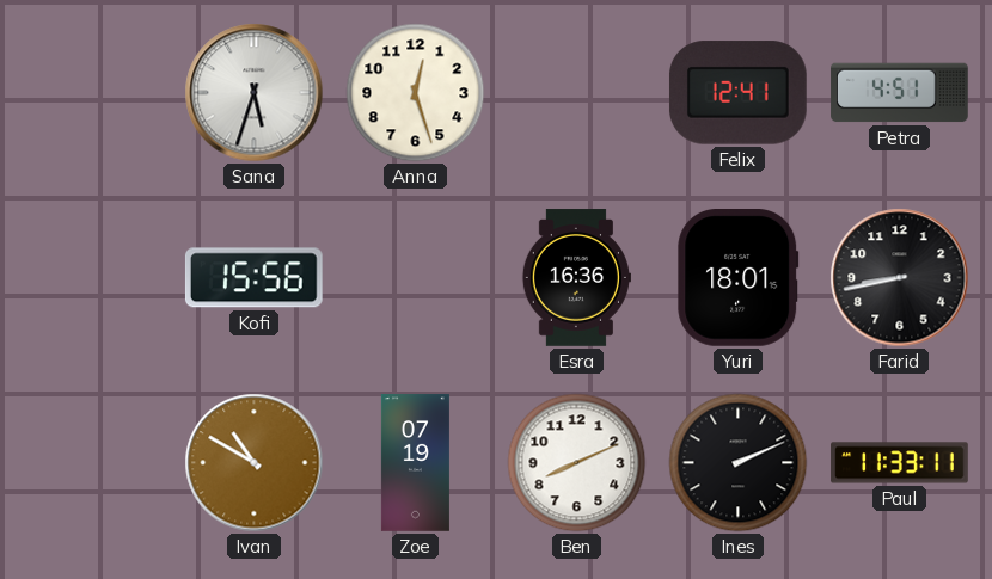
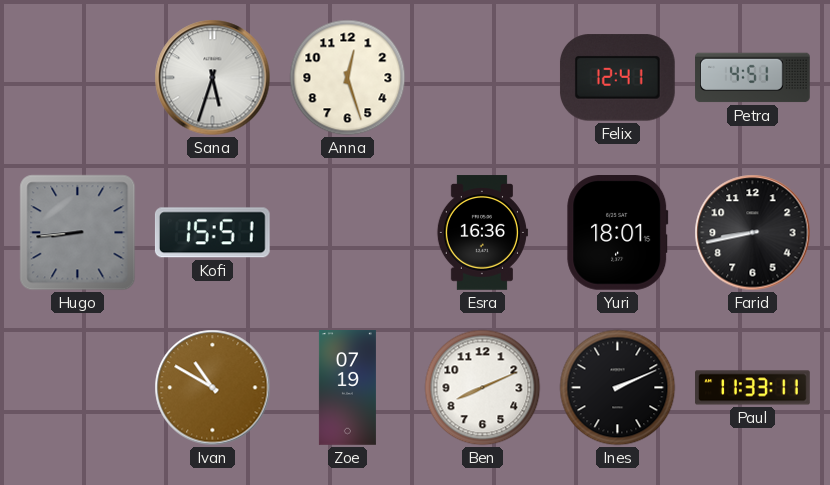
Hugo: none -> 8:44 (78, 233)
Kofi: 15:56 -> 15:51 (212, 233)
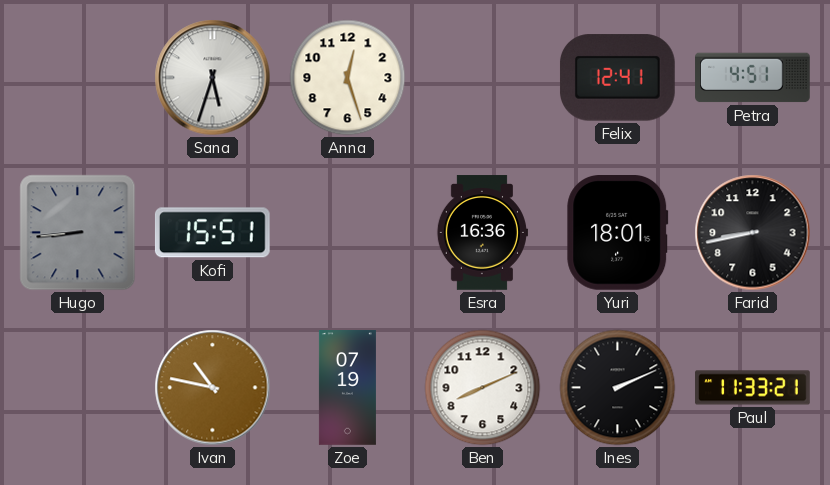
Ivan: 10:50 -> 10:47 (213, 388)
Paul: 11:33:11 -> 11:33:21 (753, 388)
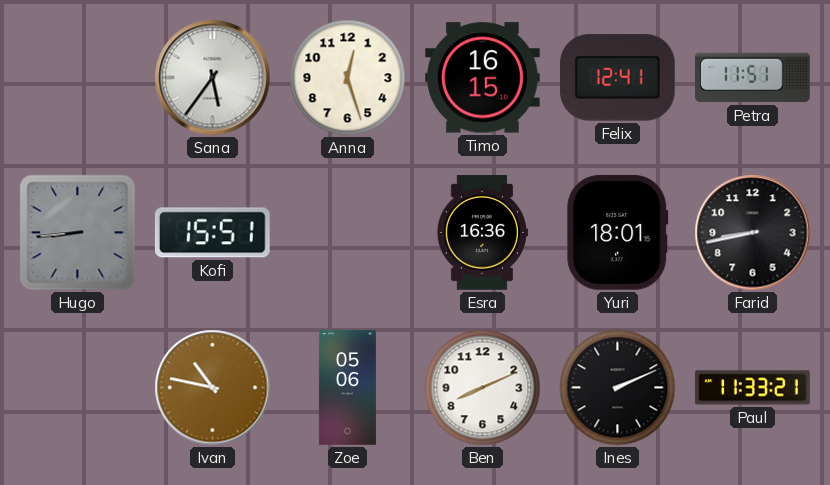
Sana: 5:33 -> 5:36 (213, 78)
Timo: none -> 16:15 (483, 78)
Petra: 4:51 -> 11:51 (753, 78)
Zoe: 07:19 -> 05:06 (347, 388)
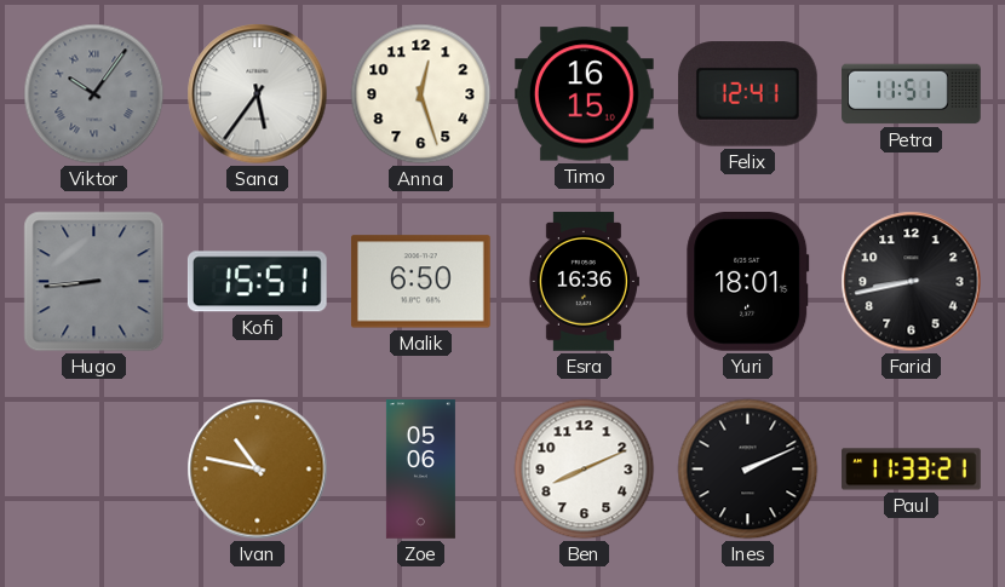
Viktor: none -> 10:06 (94, 94)
Malik: none -> 6:50 (420, 282)
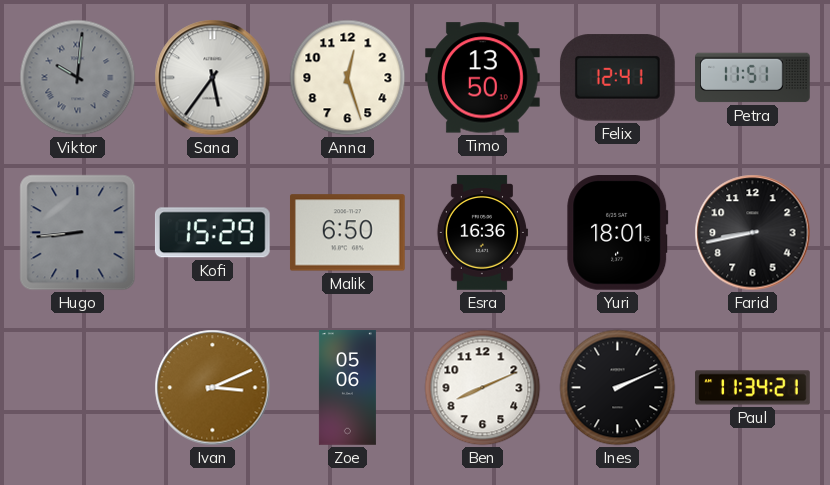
Viktor: 10:06 -> 10:01 (78, 78)
Timo: 16:15 -> 13:50 (483, 78)
Kofi: 15:51 -> 15:29 (212, 233)
Ivan: 10:47 -> 3:11 (213, 388)
Paul: 11:33 -> 11:34 (753, 388)
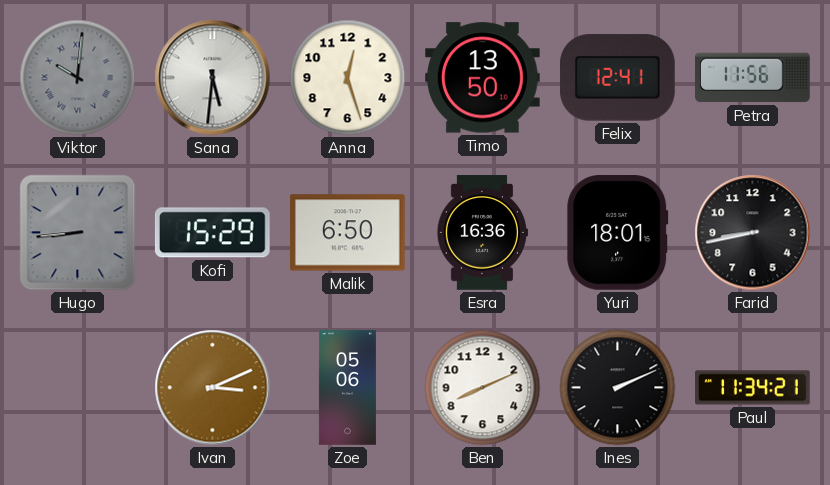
Sana: 5:36 -> 5:31 (213, 78)
Petra: 11:51 -> 11:56 (753, 78)
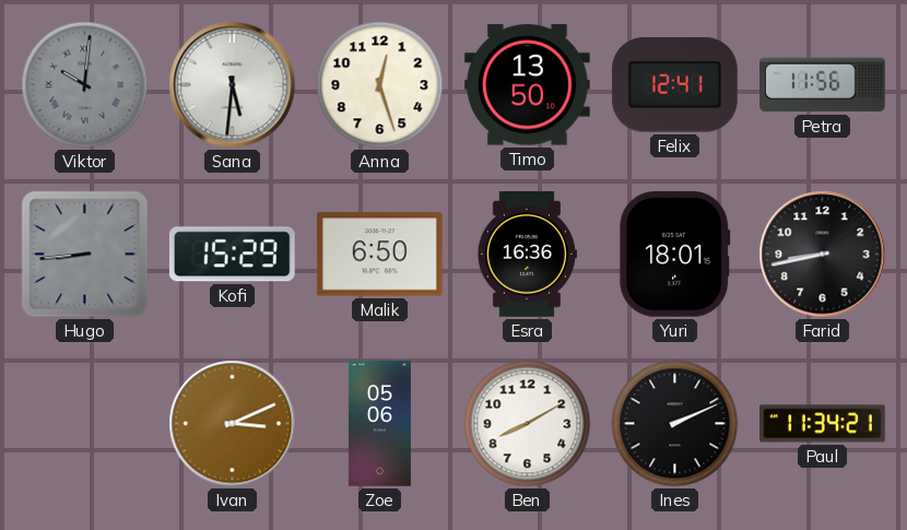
Ben: 8:11 -> 8:10 (528, 424)
